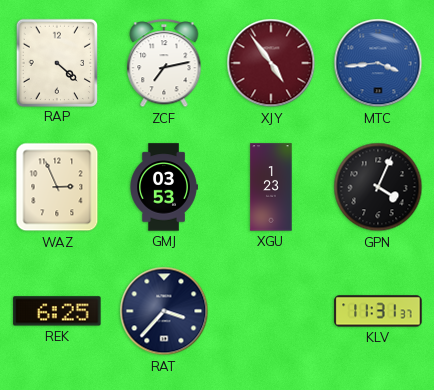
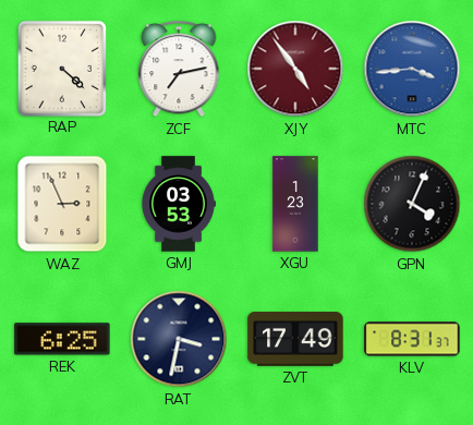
RAT: 3:37 -> 3:32 (179, 339)
ZVT: none -> 17:49 (295, 339)
KLV: 11:31 -> 8:31 (412, 339)
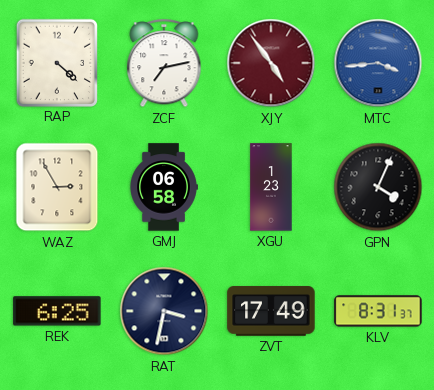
WAZ: 2:56 -> 2:55 (57, 187)
GMJ: 03:53 -> 06:58 (164, 187)
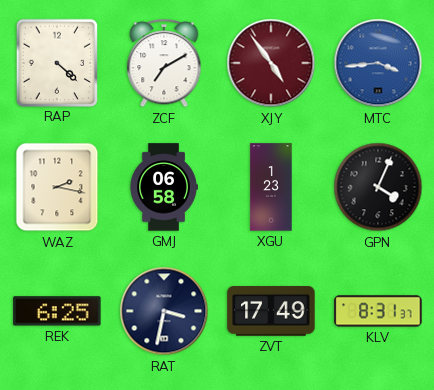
ZCF: 7:13 -> 7:10 (164, 64)
WAZ: 2:55 -> 2:17 (57, 187)
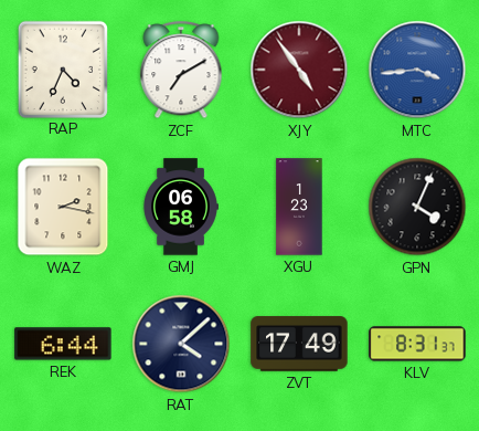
RAP: 4:22 -> 4:34 (62, 69)
REK: 6:25 -> 6:44 (63, 344)
RAT: 3:32 -> 4:08 (181, 344)
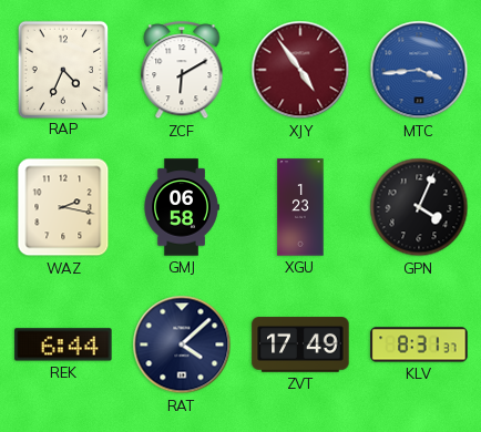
ZCF: 7:10 -> 6:10 (182, 71)
